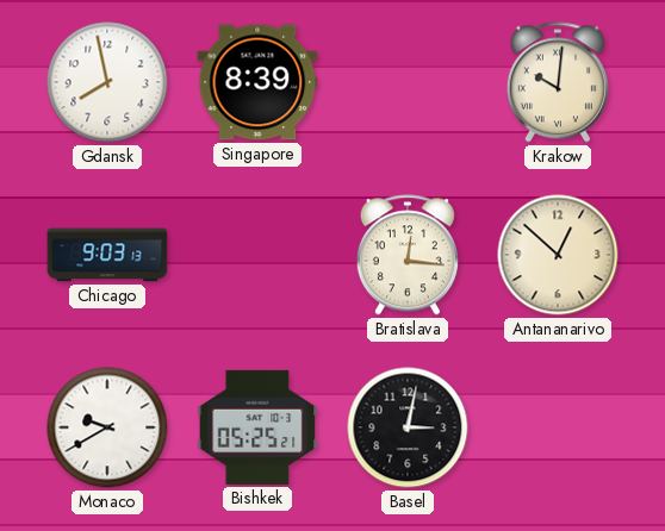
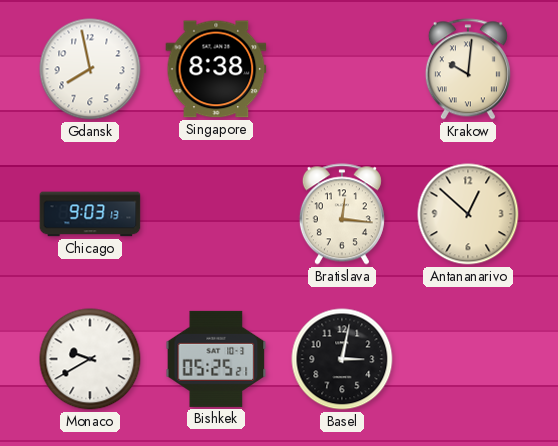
Singapore: 8:39 -> 8:38 (216, 69)
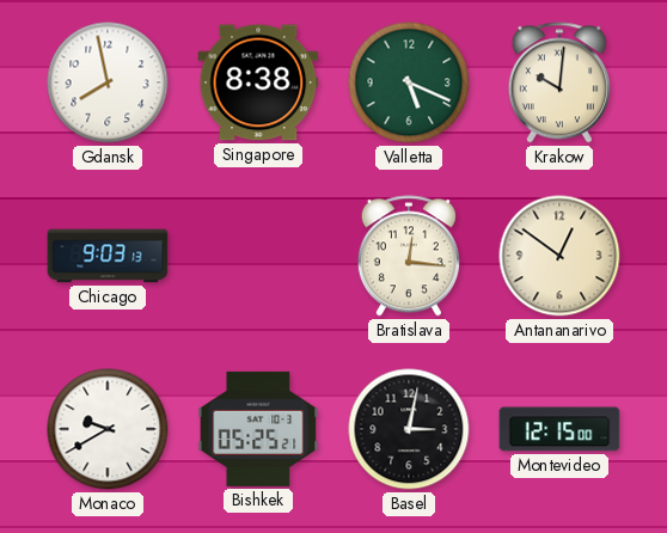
Valletta: none -> 5:19 (409, 82)
Antananarivo: 12:52 -> 12:51 (559, 256)
Montevideo: none -> 12:15 (559, 429)
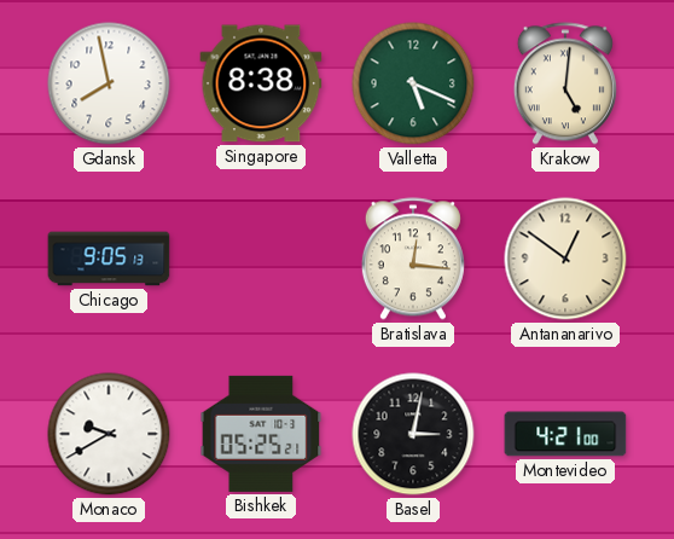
Krakow: 10:01 -> 5:01 (565, 83)
Chicago: 9:03 -> 9:05 (109, 259)
Montevideo: 12:15 -> 4:21 (565, 434)
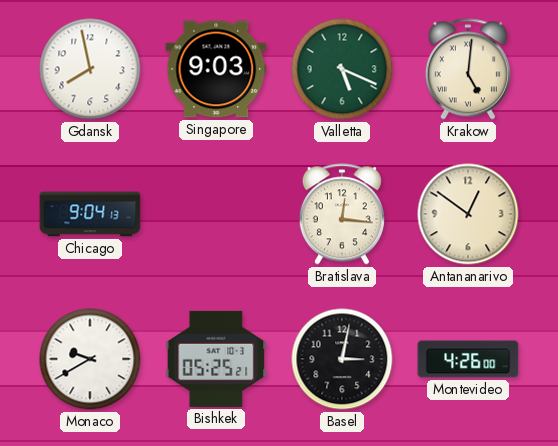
Singapore: 8:38 -> 9:03 (216, 69)
Chicago: 9:05 -> 9:04 (90, 214)
Montevideo: 4:21 -> 4:26 (468, 359)
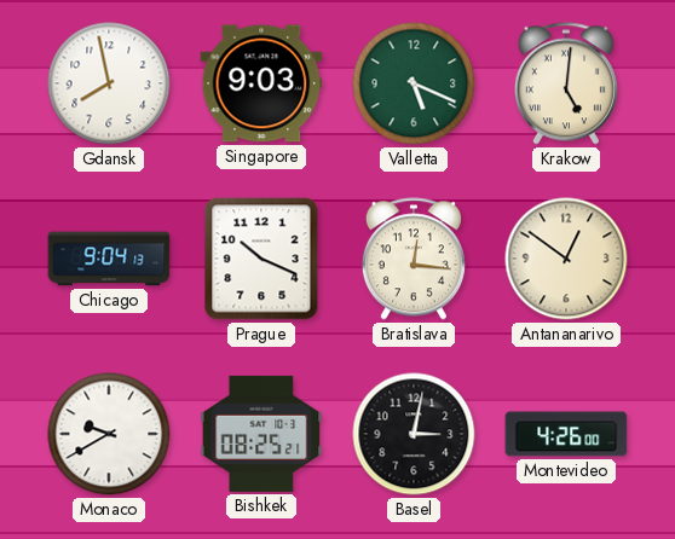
Prague: none -> 10:19 (261, 259)
Bishkek: 05:25 -> 08:25 (261, 434)
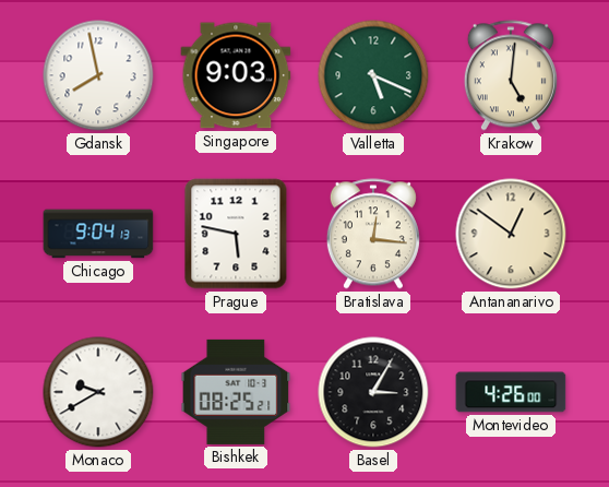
Prague: 10:19 -> 5:47 (236, 234)
Basel: 3:02 -> 3:05 (373, 392)
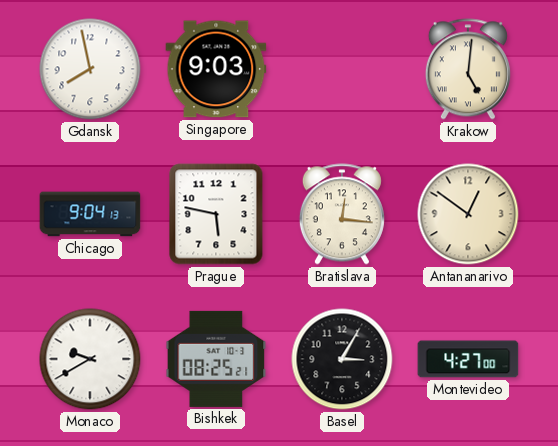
Valletta: 5:19 -> none (373, 75)
Montevideo: 4:26 -> 4:27 (468, 359)
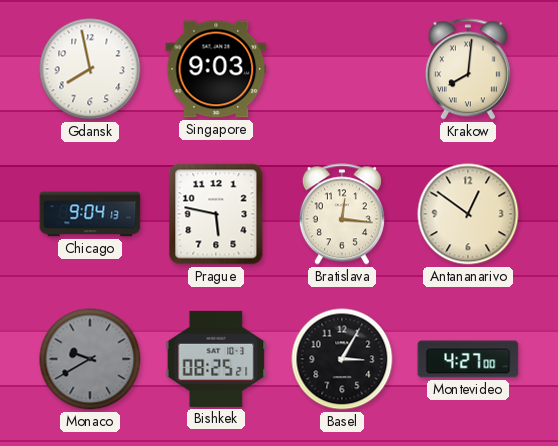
Krakow: 5:01 -> 8:01 (468, 69)
Monaco dial: white -> grey (90, 359)
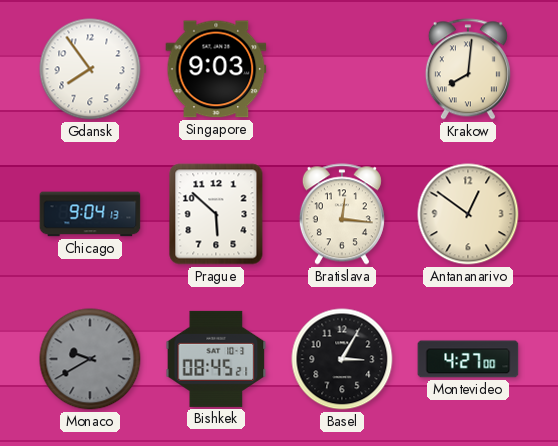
Gdansk: 7:58 -> 7:54 (90, 69)
Prague: 5:47 -> 5:52 (216, 214)
Bishkek: 08:25 -> 08:45 (216, 359)
